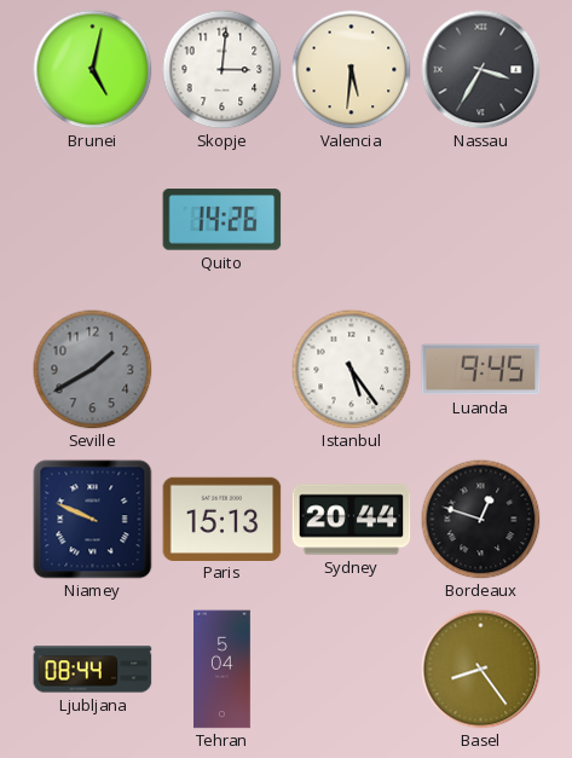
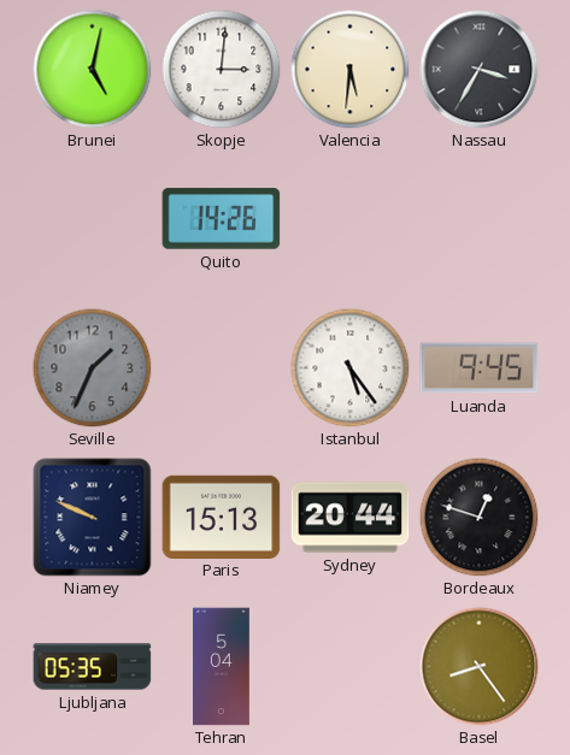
Seville: 1:40 -> 1:34 (93, 368)
Ljubljana: 08:44 -> 05:35 (93, 667)
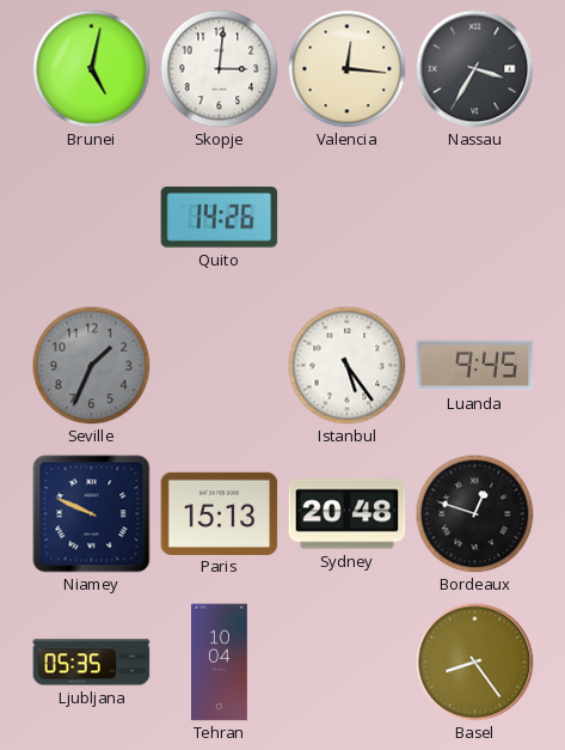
Valencia: 5:31 -> 12:16 (348, 69)
Sydney: 20:44 -> 20:48 (348, 514)
Tehran: 5:04 -> 10:04 (220, 663)
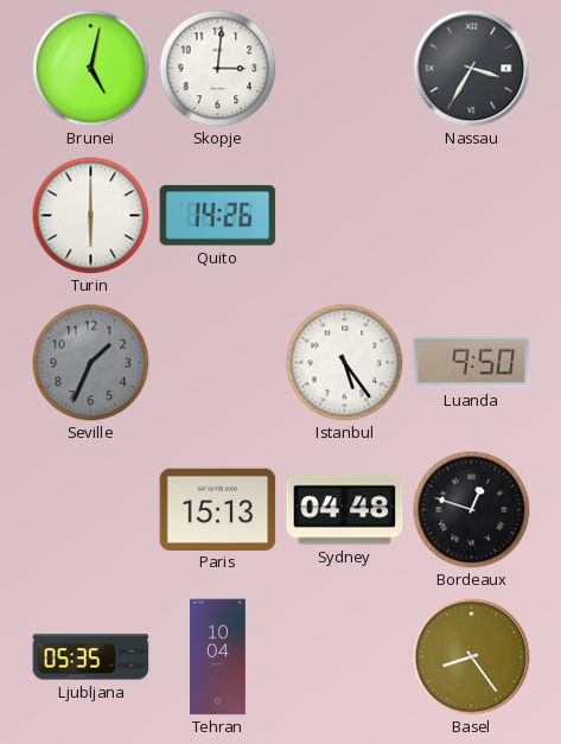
Valencia: 12:16 -> none (348, 69)
Turin: none -> 6:00 (91, 216)
Luanda: 9:45 -> 9:50 (472, 363)
Niamey: 9:49 -> none (92, 514)
Sydney: 20:48 -> 04:48 (345, 510)
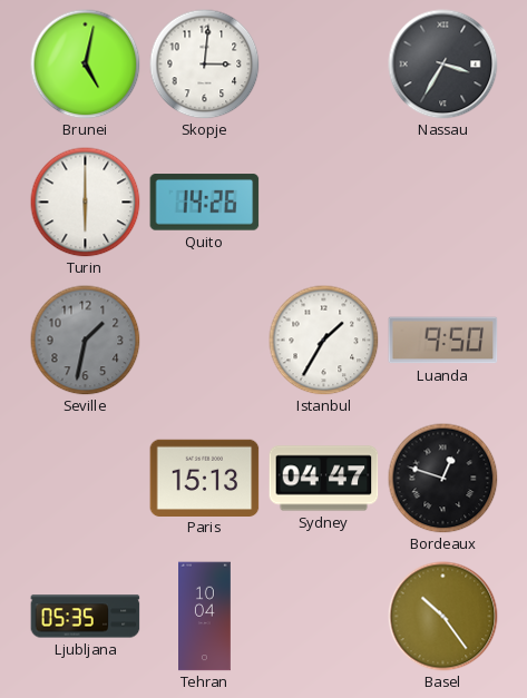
Seville: 1:34 -> 1:32 (86, 341)
Istanbul: 5:24 -> 1:35 (324, 341)
Sydney: 04:48 -> 04:47 (324, 479)
Basel: 8:24 -> 10:24 (443, 617)
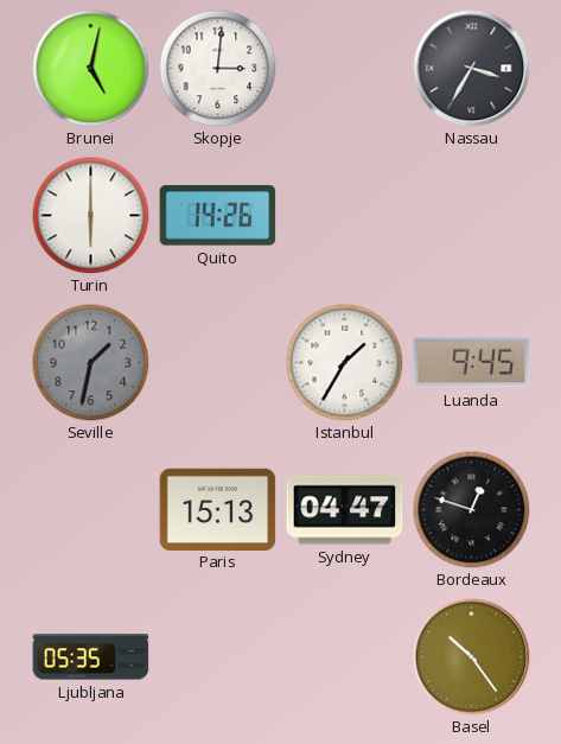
Luanda: 9:50 -> 9:45 (472, 363)
Tehran: 10:04 -> none (205, 617)
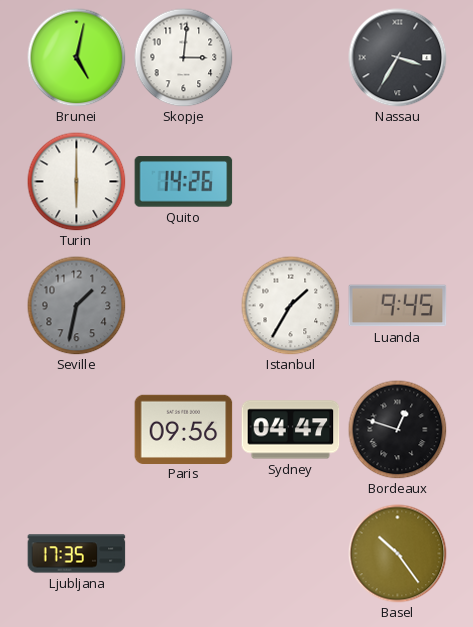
Paris: 15:13 -> 09:56 (184, 429)
Ljubljana: 05:35 -> 17:35 (77, 554)
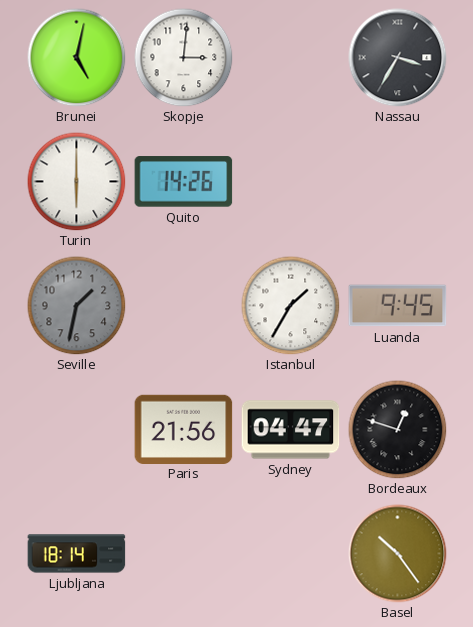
Paris: 09:56 -> 21:56 (184, 429)
Ljubljana: 17:35 -> 18:14 (77, 554)
